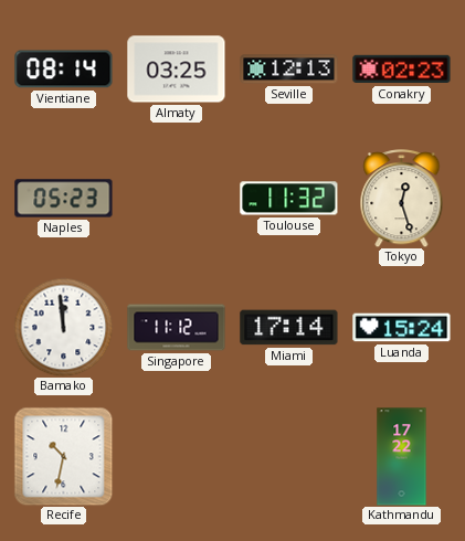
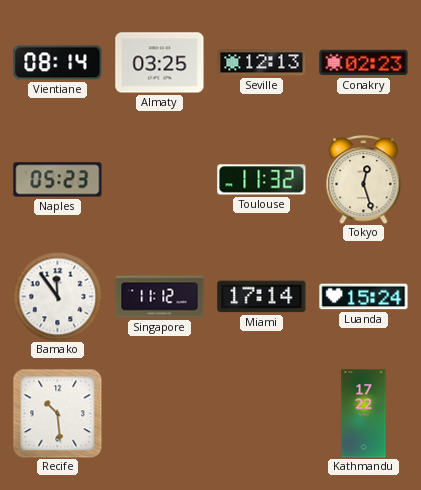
Bamako: 11:59 -> 11:54 (57, 296)
Recife: 10:32 -> 10:29 (57, 413)
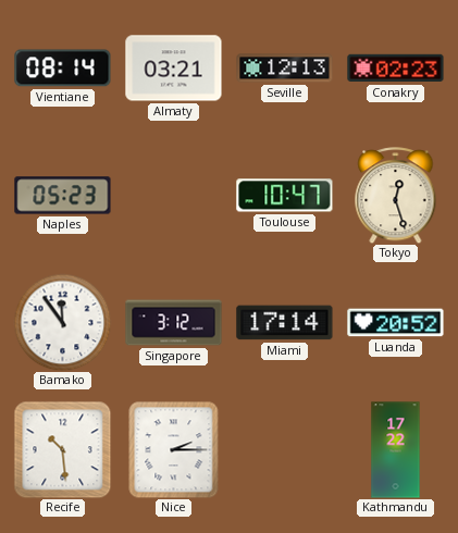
Almaty: 03:25 -> 03:21 (174, 69)
Toulouse: 11:32 -> 10:47 (285, 196)
Singapore: 11:12 -> 3:12 (174, 323)
Luanda: 15:24 -> 20:52 (396, 323)
Nice: none -> 2:15 (174, 449)
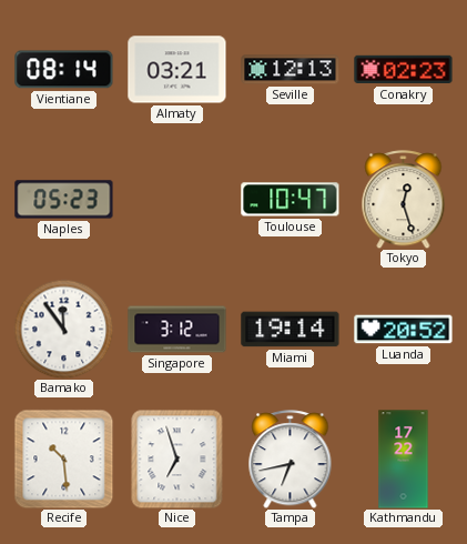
Miami: 17:14 -> 19:14 (291, 330)
Nice: 2:15 -> 6:57 (177, 459)
Tampa: none -> 6:43 (291, 460)
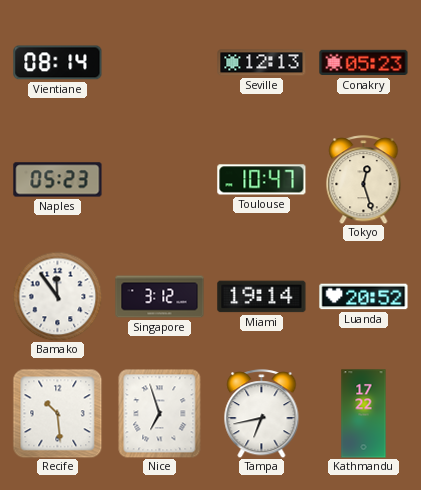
Almaty: 03:21 -> none (177, 70)
Conakry: 02:23 -> 05:23 (364, 63)
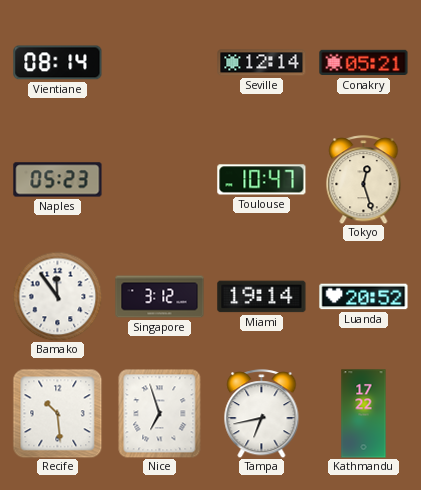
Seville: 12:13 -> 12:14 (262, 63)
Conakry: 05:23 -> 05:21 (364, 63)
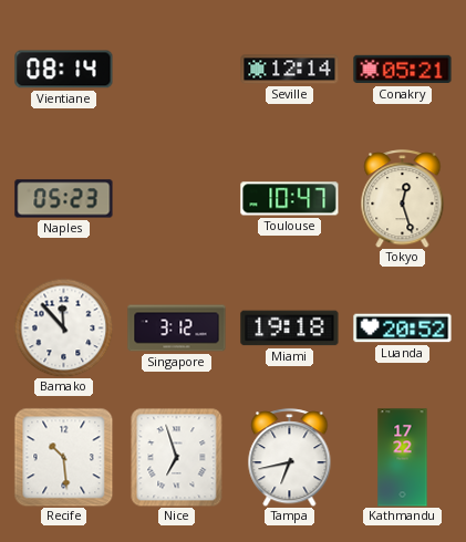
Bamako: 11:54 -> 11:53 (63, 327)
Miami: 19:14 -> 19:18 (290, 329)
